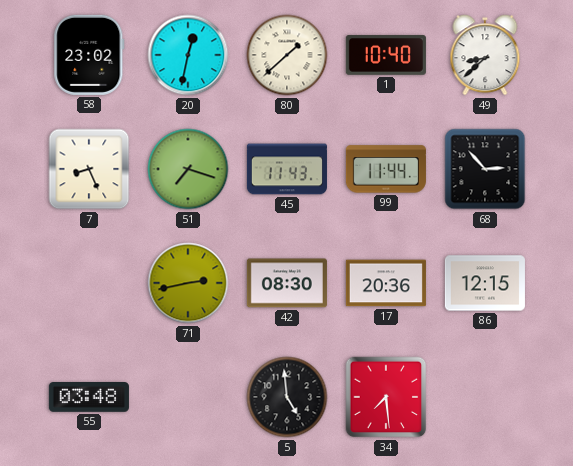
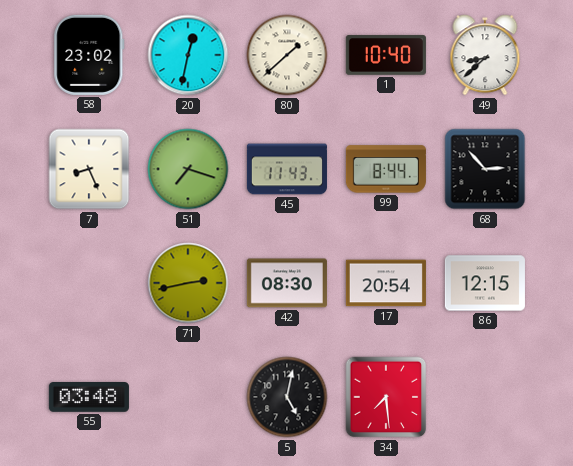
99: 11:44 -> 8:44 (386, 169)
17: 20:36 -> 20:54 (386, 283)
5: 4:59 -> 5:02 (287, 397)
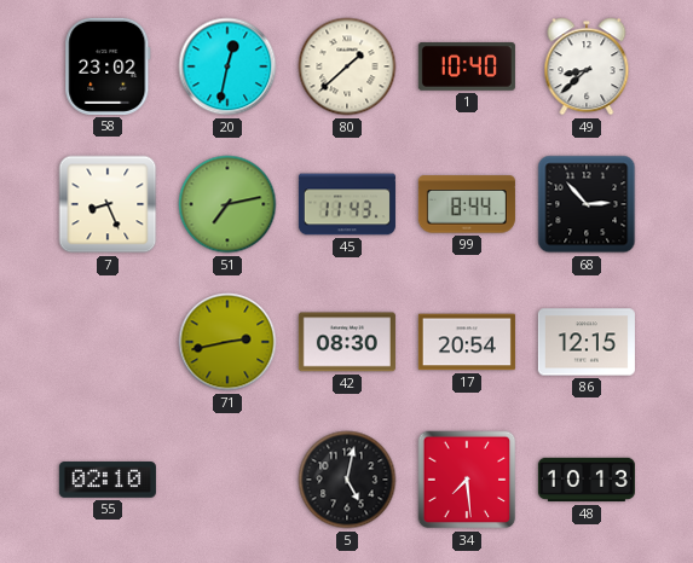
51: 7:18 -> 7:13 (227, 204)
55: 03:48 -> 02:10 (108, 481)
48: none -> 10:13 (587, 480)
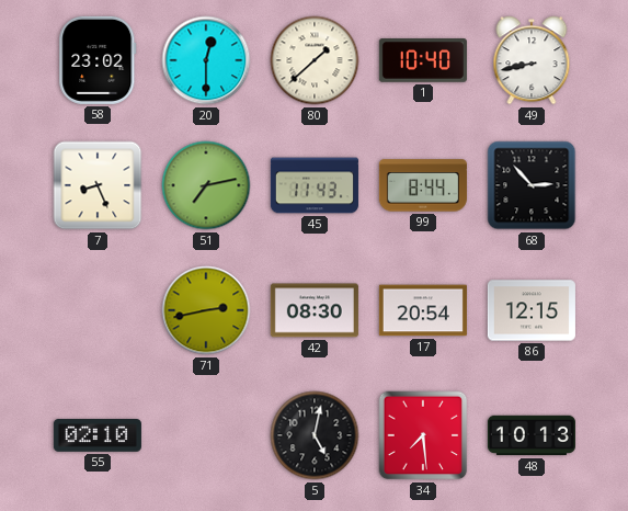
20: 12:32 -> 12:30 (206, 60)
49: 8:38 -> 8:43 (532, 60)
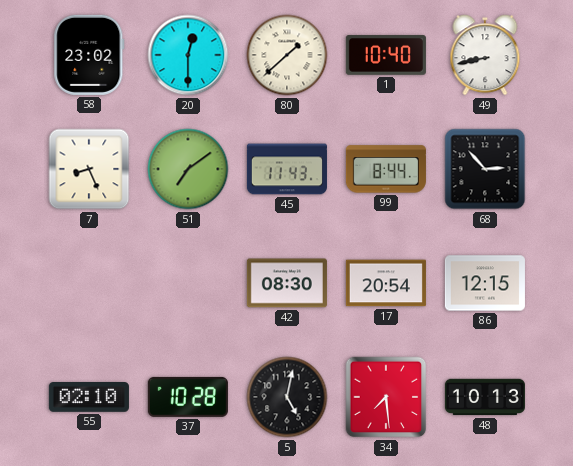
51: 7:13 -> 7:09 (188, 169)
71: 2:43 -> none (206, 310)
37: none -> 10:28 (188, 397)
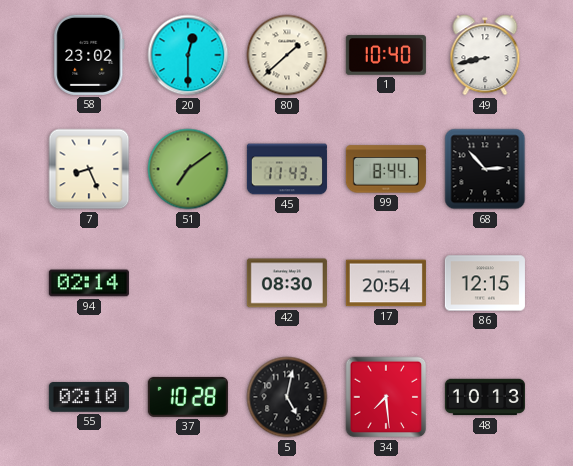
94: none -> 02:14 (89, 283)
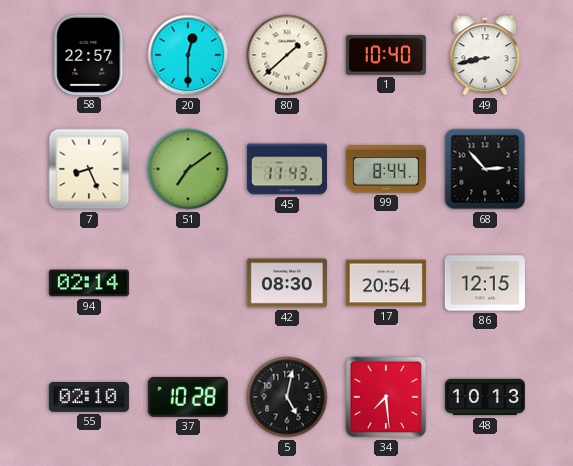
58: 23:02 -> 22:57 (89, 55)
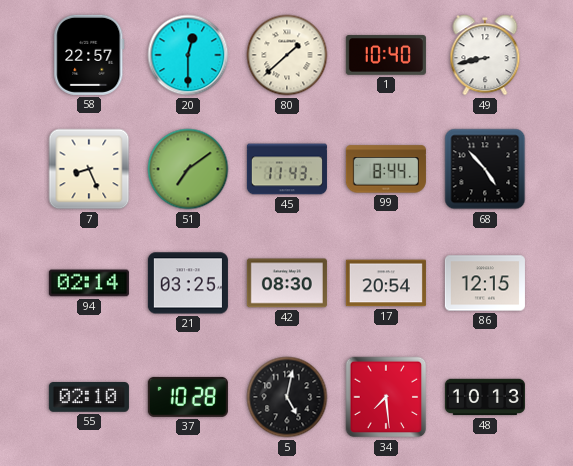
68: 2:53 -> 4:53 (485, 169)
21: none -> 03:25 (188, 283)
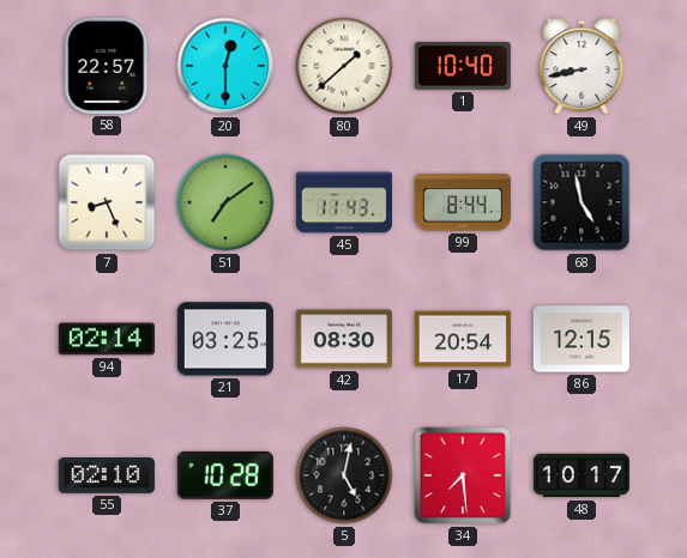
68: 4:53 -> 4:58 (581, 202)
48: 10:13 -> 10:17 (581, 475)
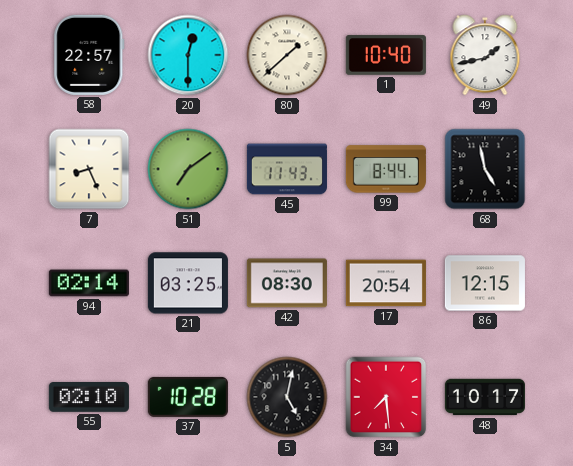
49: 8:43 -> 1:43 (485, 55)
